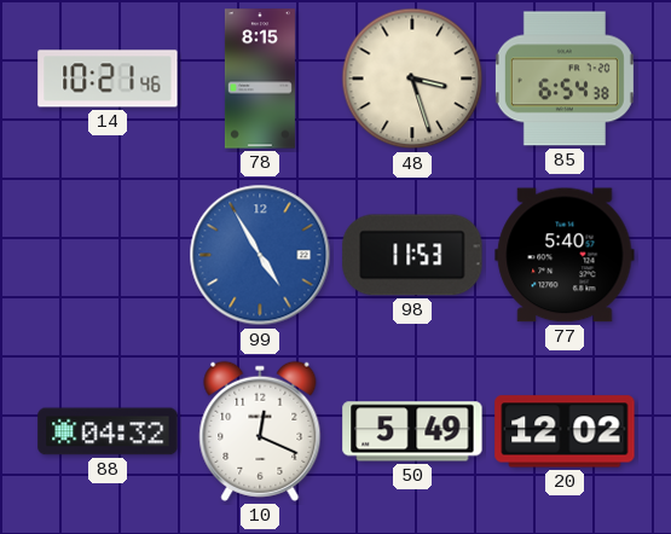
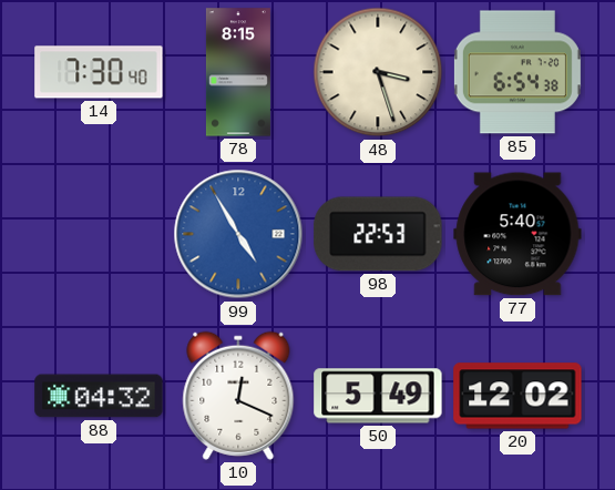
14: 10:21 -> 7:30 (99, 72)
98: 11:53 -> 22:53 (378, 234)
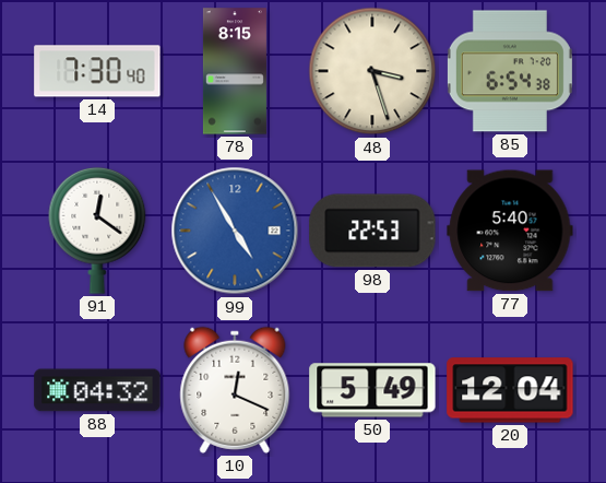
91: none -> 12:21 (97, 231)
20: 12:02 -> 12:04 (510, 390)
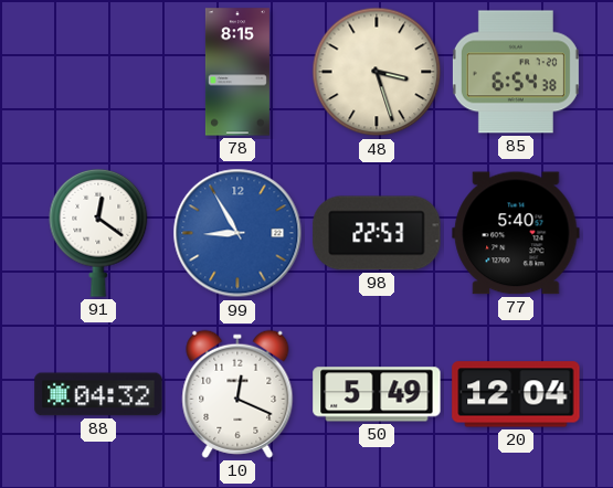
14: 7:30 -> none (97, 71)
99: 4:55 -> 8:55 (237, 233)
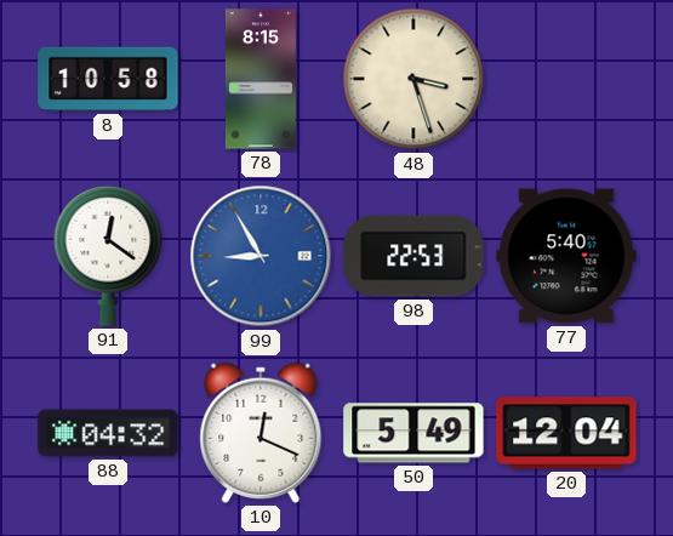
8: none -> 10:58 (108, 79)
85: 6:54 -> none (516, 72)
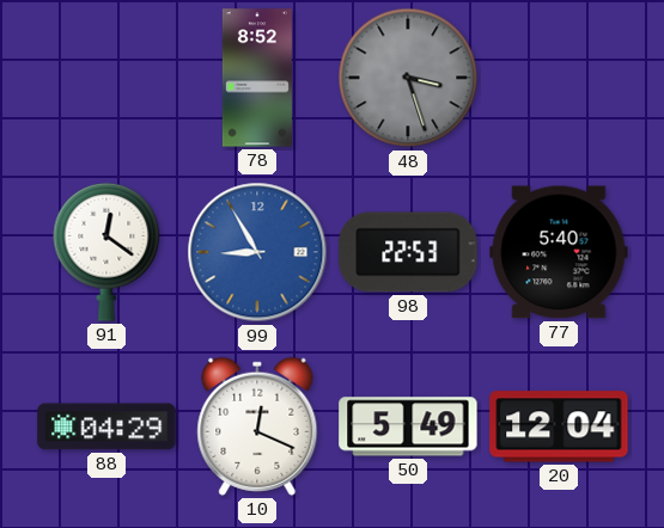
8: 10:58 -> none (108, 79)
78: 8:15 -> 8:52 (257, 78)
48 dial: cream -> grey (408, 78)
88: 04:32 -> 04:29 (106, 426)
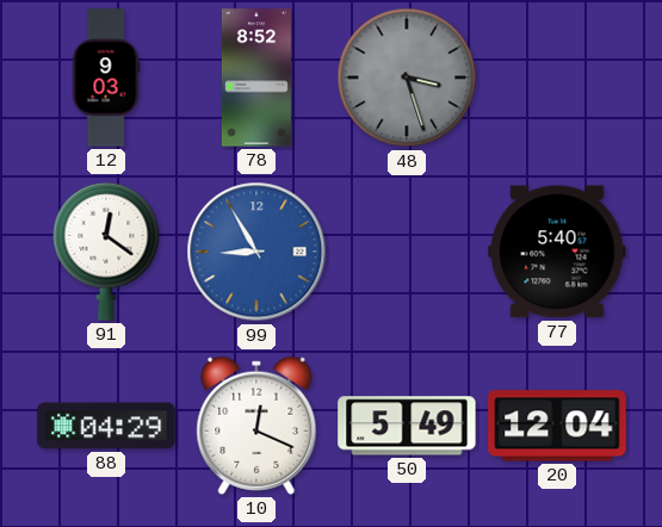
12: none -> 9:03 (106, 77)
98: 22:53 -> none (408, 252)
